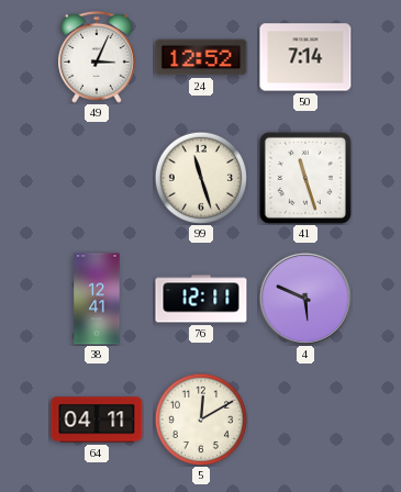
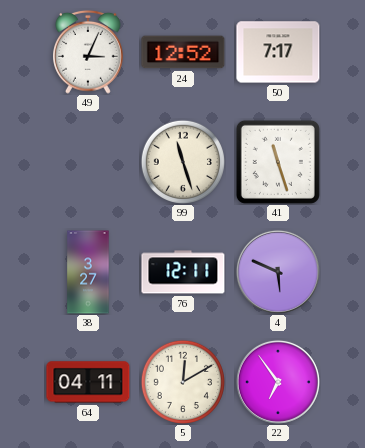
50: 7:14 -> 7:17 (278, 52)
38: 12:41 -> 3:27 (88, 272)
22: none -> 6:54 (278, 382)
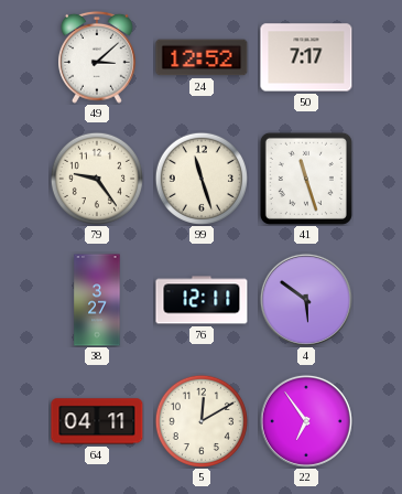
49: 3:04 -> 3:08 (98, 57)
79: none -> 9:24 (97, 179)
4: 5:49 -> 5:51 (306, 300)
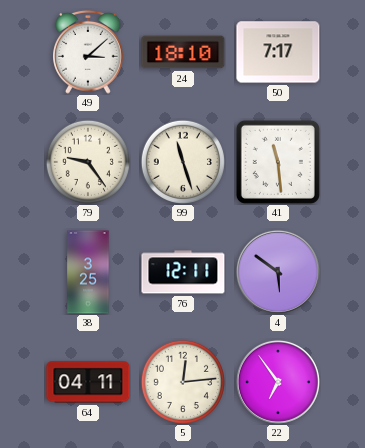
24: 12:52 -> 18:10 (183, 52)
41: 11:27 -> 11:29 (278, 162)
38: 3:27 -> 3:25 (88, 272)
5: 12:10 -> 12:14 (183, 382)
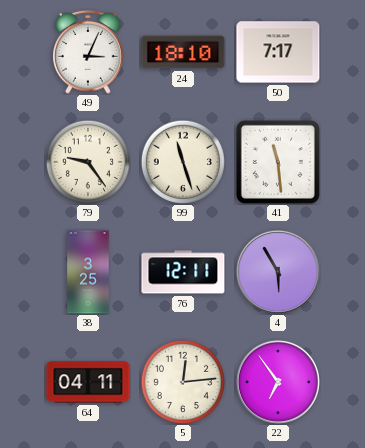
49: 3:08 -> 3:04 (89, 52)
4: 5:51 -> 5:55 (278, 272)
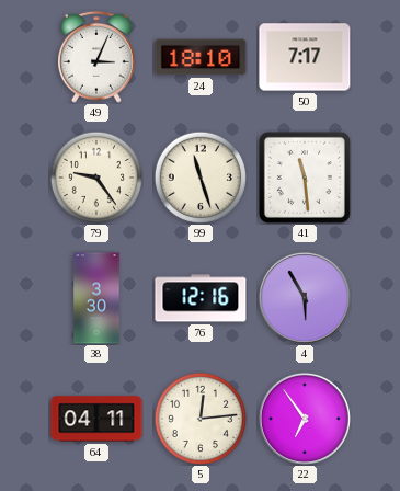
38: 3:25 -> 3:30 (96, 298)
76: 12:11 -> 12:16 (201, 298)
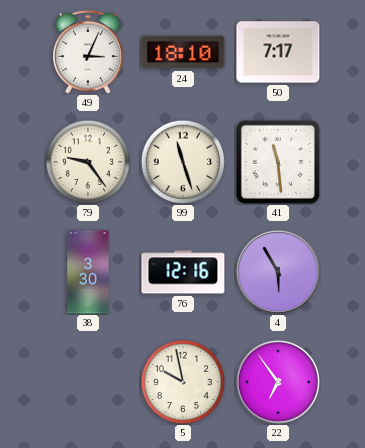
64: 04:11 -> none (96, 419)
5: 12:14 -> 9:58 (183, 382)
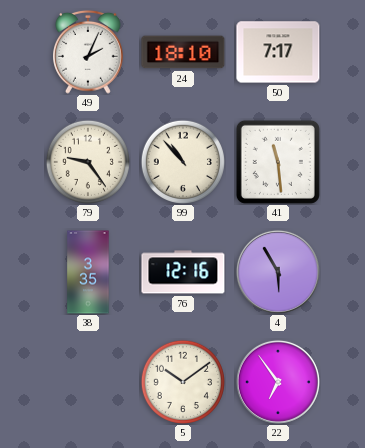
49: 3:04 -> 2:04 (89, 52)
99: 11:27 -> 10:53 (183, 162)
38: 3:30 -> 3:35 (88, 272)
5: 9:58 -> 10:09 (183, 382)
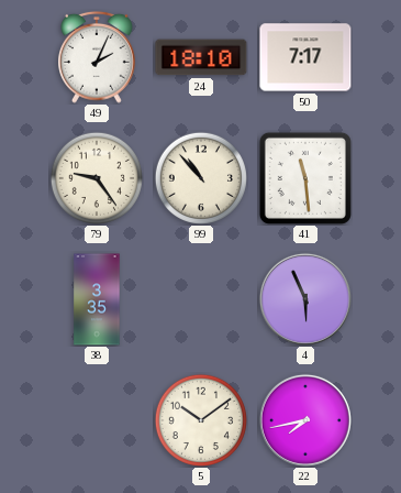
76: 12:16 -> none (183, 272)
4: 5:55 -> 5:56 (305, 299)
22: 6:54 -> 7:43 (305, 420)
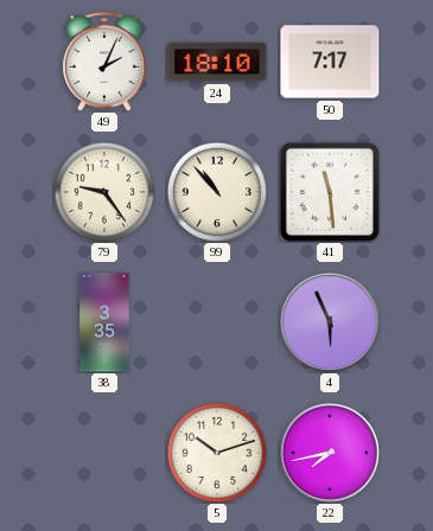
5: 10:09 -> 10:12 (217, 453)
